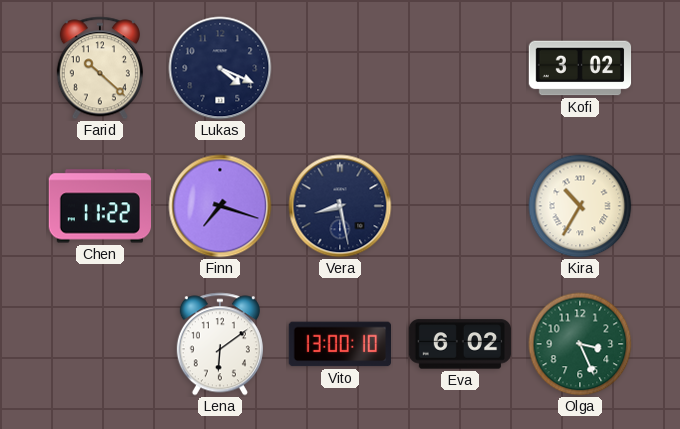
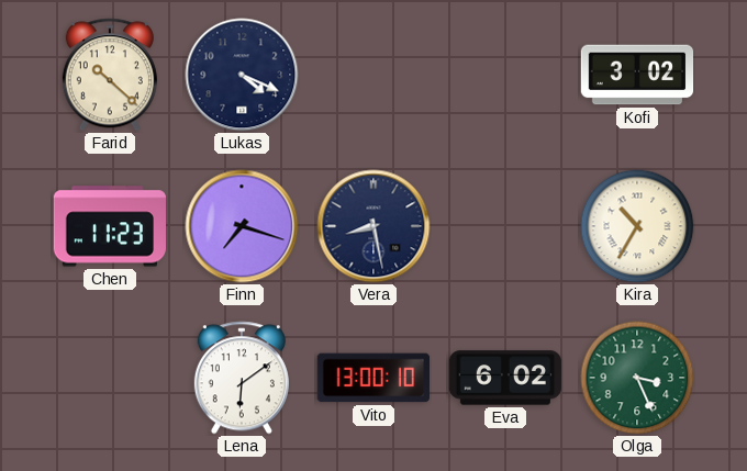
Chen: 11:22 -> 11:23 (109, 226)
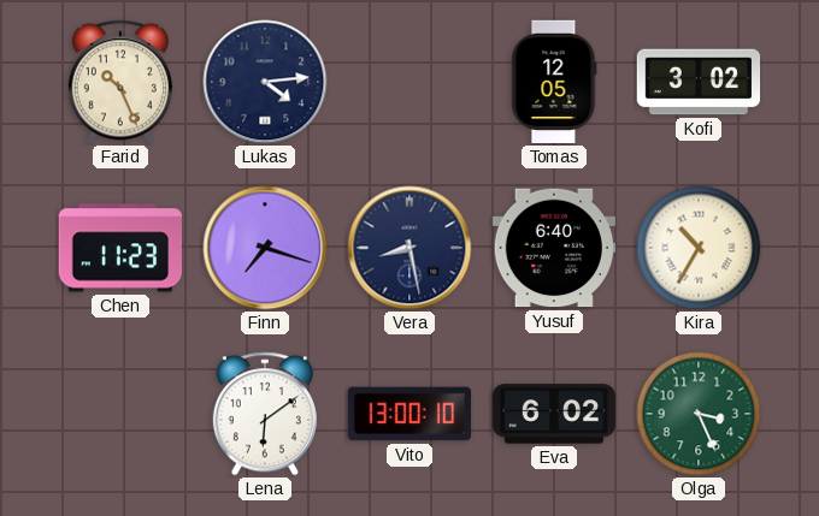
Farid: 10:22 -> 10:26 (120, 82)
Lukas: 4:19 -> 4:14 (265, 82)
Tomas: none -> 12:05 (554, 82)
Yusuf: none -> 6:40 (553, 248)
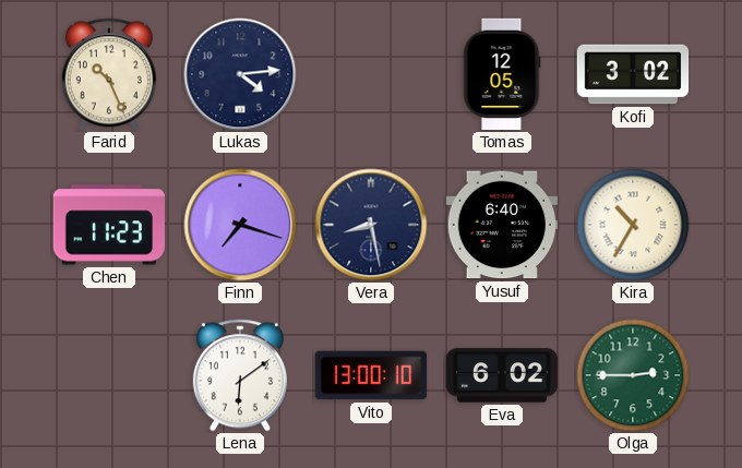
Olga: 3:26 -> 2:45 (633, 375)
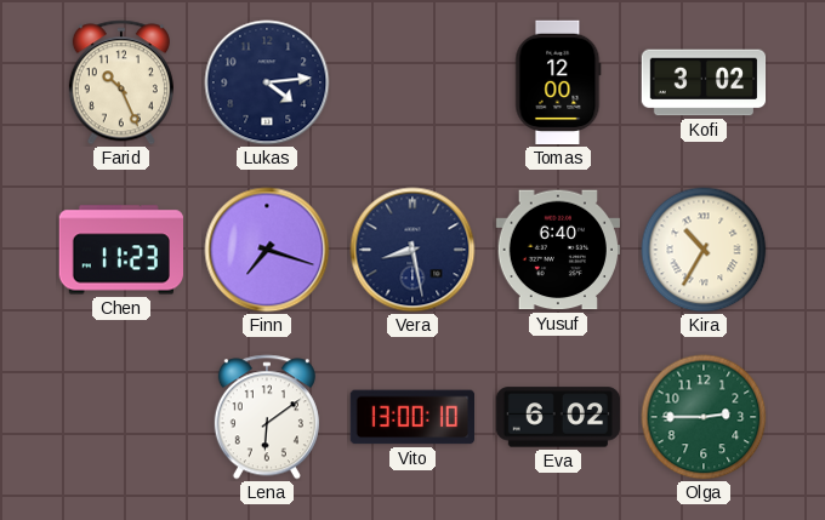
Tomas: 12:05 -> 12:00 (558, 82)
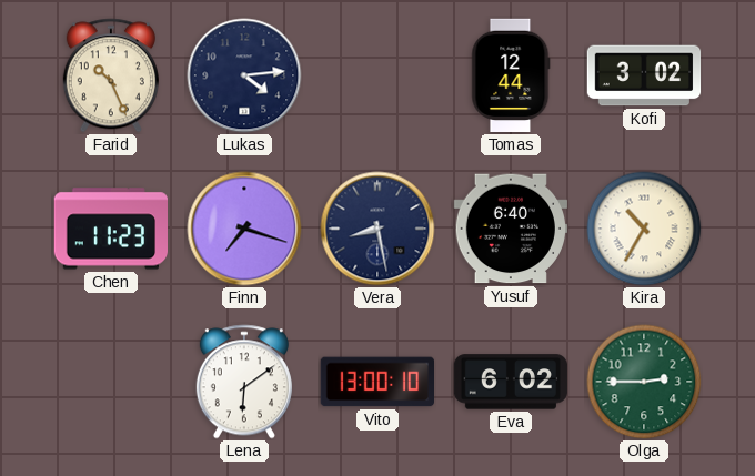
Tomas: 12:00 -> 12:44 (511, 75)
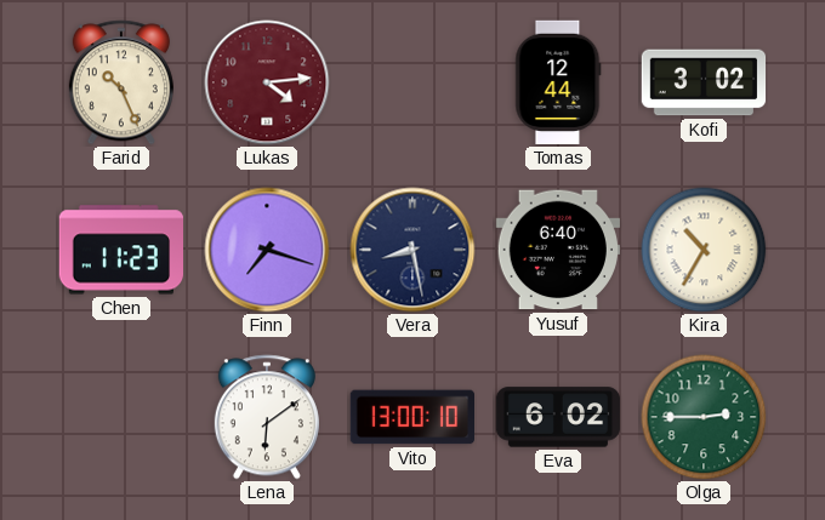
Lukas dial: navy -> burgundy (267, 82)
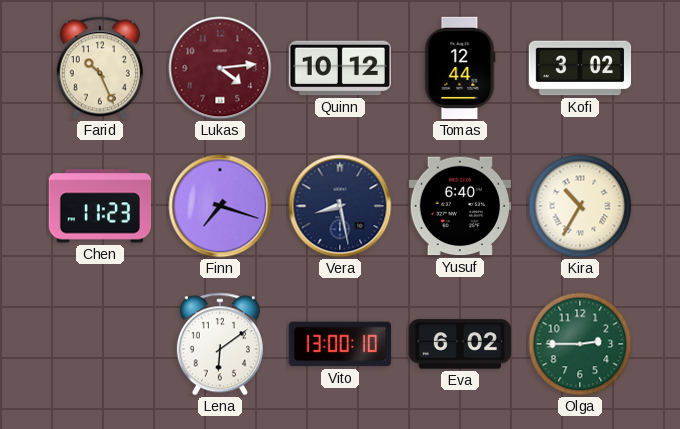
Quinn: none -> 10:12 (339, 68)
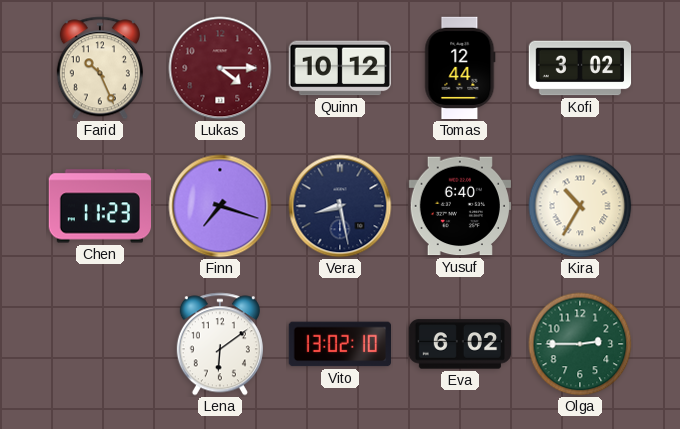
Lukas: 4:14 -> 4:15 (220, 68)
Vito: 13:00 -> 13:02 (339, 344)
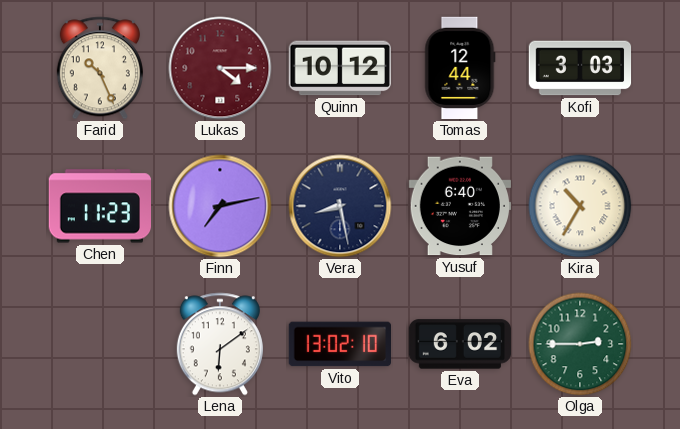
Kofi: 3:02 -> 3:03 (580, 68)
Finn: 7:18 -> 7:13 (220, 206)
